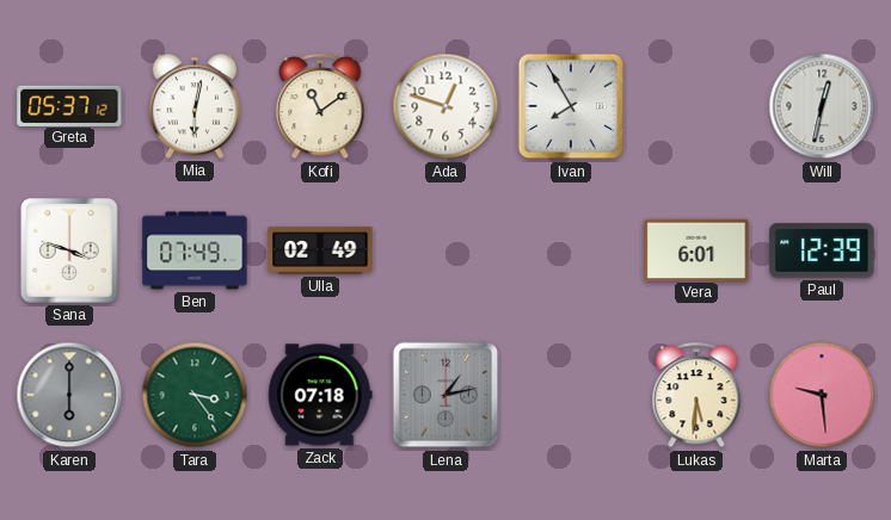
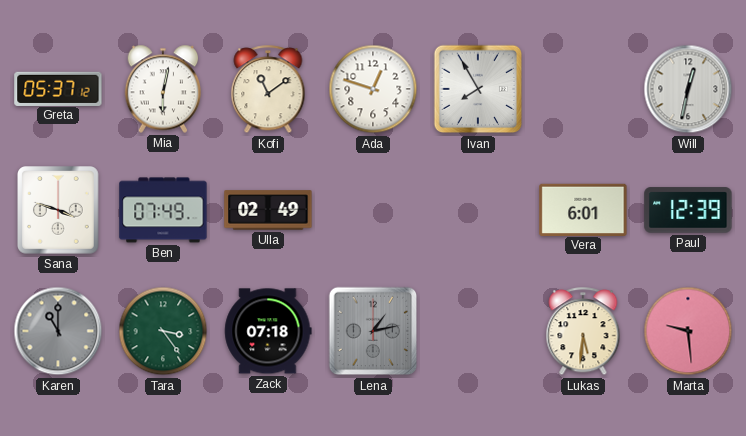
Karen: 6:00 -> 11:00 (58, 331)
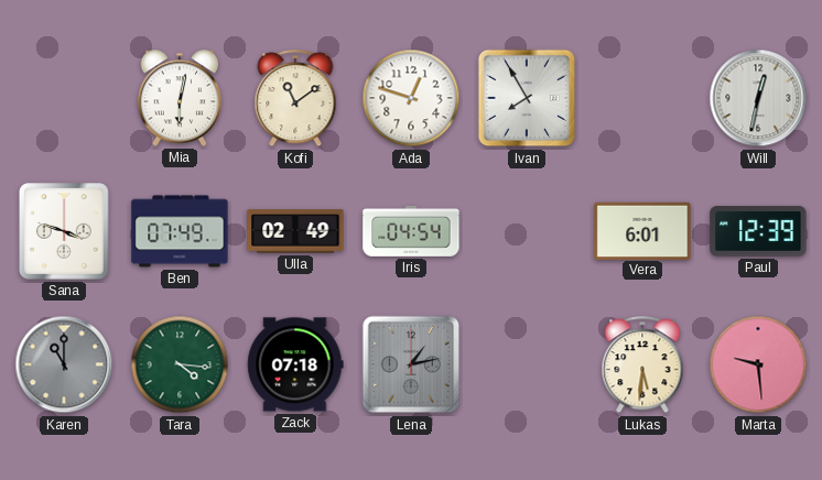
Greta: 05:37 -> none (58, 88)
Iris: none -> 04:54 (411, 231)
Tara: 3:24 -> 4:16 (180, 364)
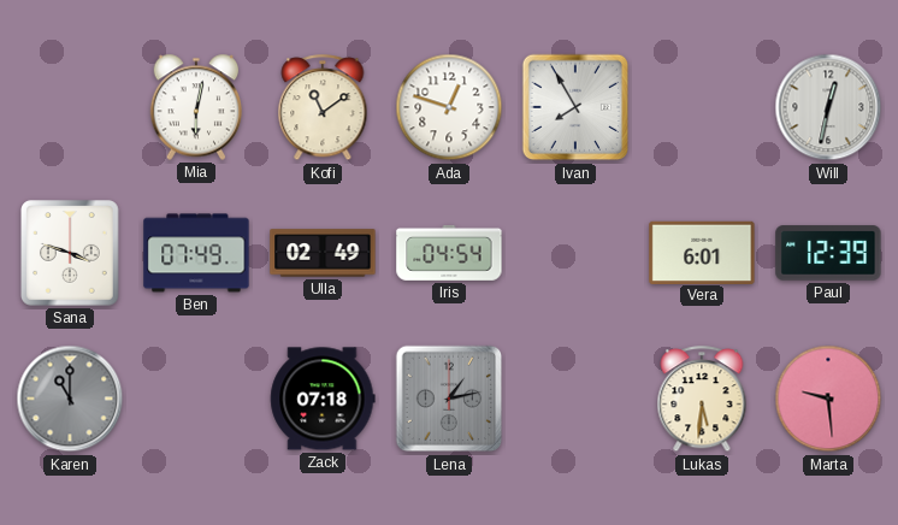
Tara: 4:16 -> none (180, 364)
